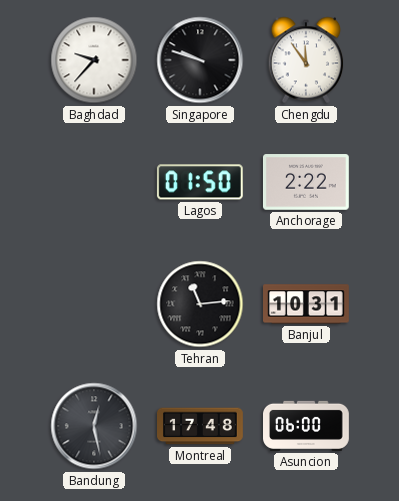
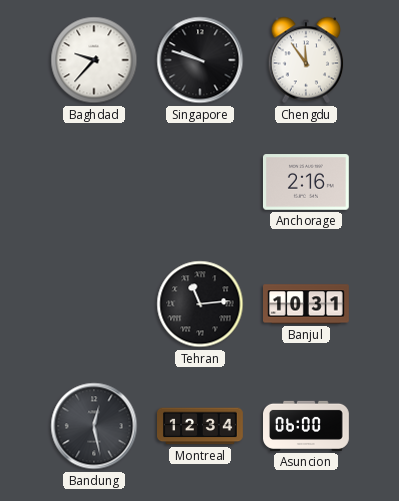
Lagos: 01:50 -> none (200, 182)
Anchorage: 2:22 -> 2:16 (306, 182)
Montreal: 17:48 -> 12:34 (201, 426)
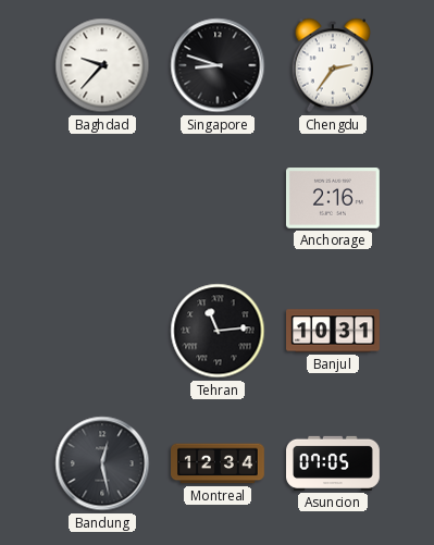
Singapore: 9:48 -> 8:48 (218, 65)
Chengdu: 11:54 -> 2:36 (333, 65)
Asuncion: 06:00 -> 07:05 (334, 463)
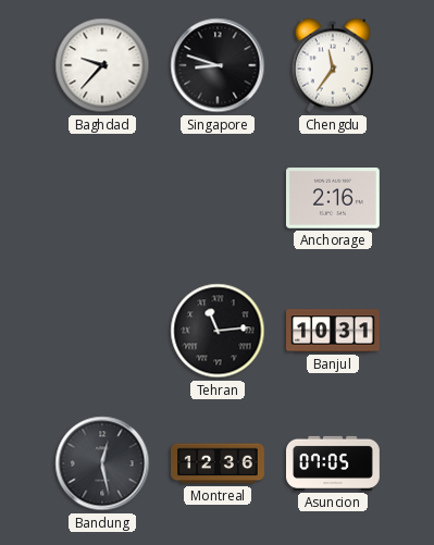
Chengdu: 2:36 -> 11:36 (333, 65)
Montreal: 12:34 -> 12:36 (219, 463)
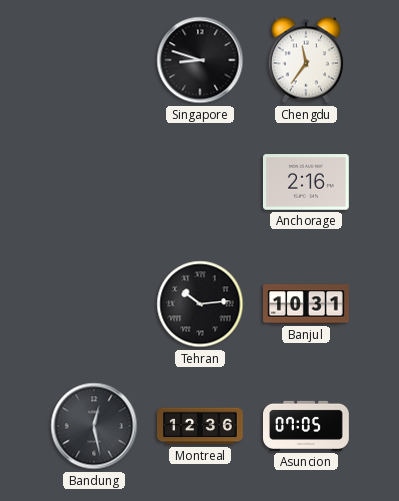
Baghdad: 9:37 -> none (102, 65)
Tehran: 11:14 -> 10:14 (200, 304)
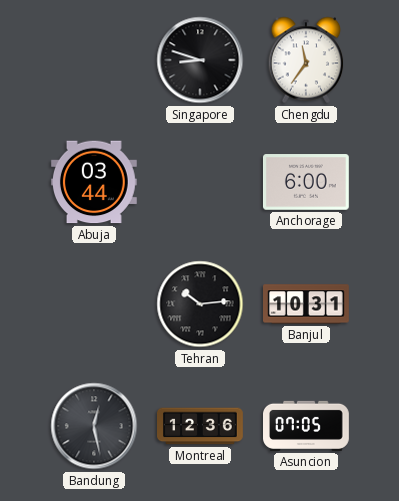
Abuja: none -> 03:44 (94, 182)
Anchorage: 2:16 -> 6:00 (306, 182)
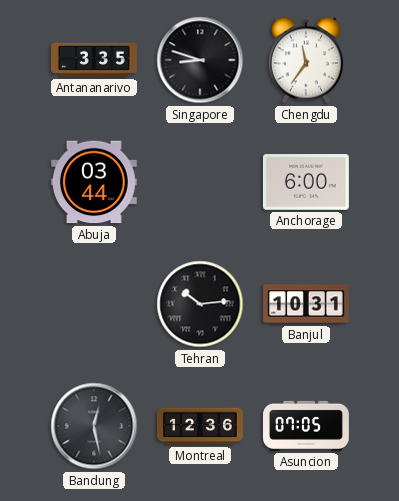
Antananarivo: none -> 3:35 (94, 60)
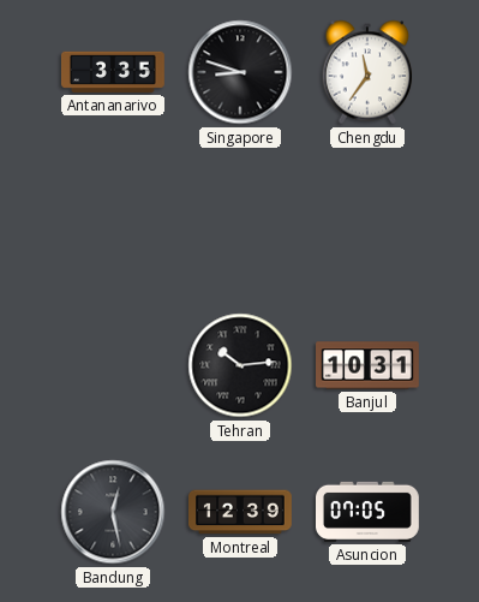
Abuja: 03:44 -> none (94, 182)
Anchorage: 6:00 -> none (306, 182)
Montreal: 12:36 -> 12:39 (241, 512)
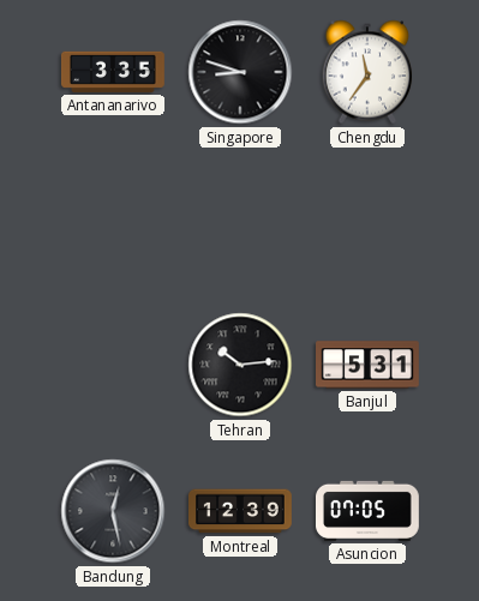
Banjul: 10:31 -> 5:31 (369, 365)
